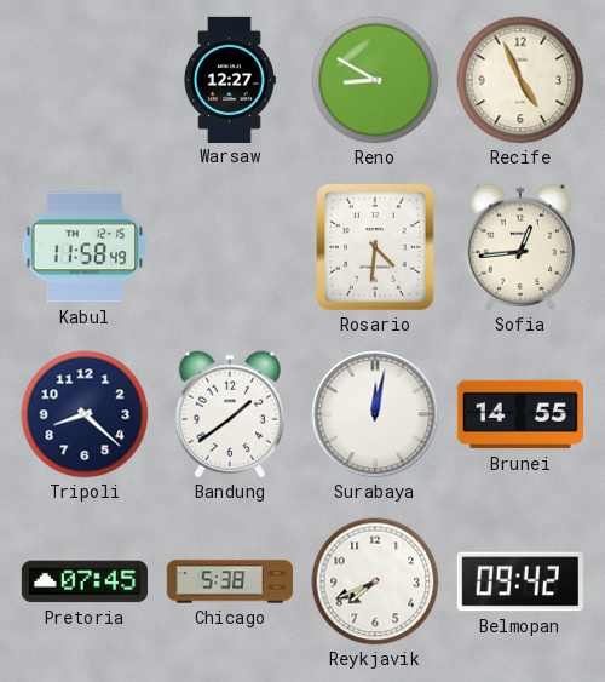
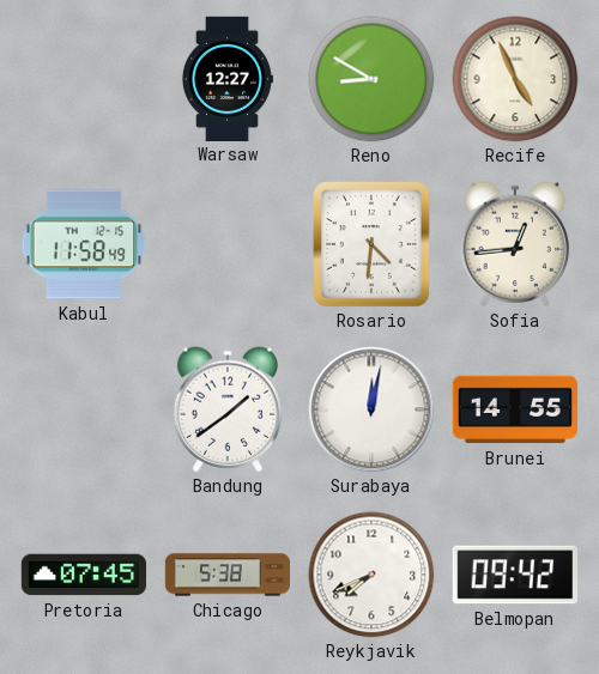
Tripoli: 8:22 -> none (85, 414)
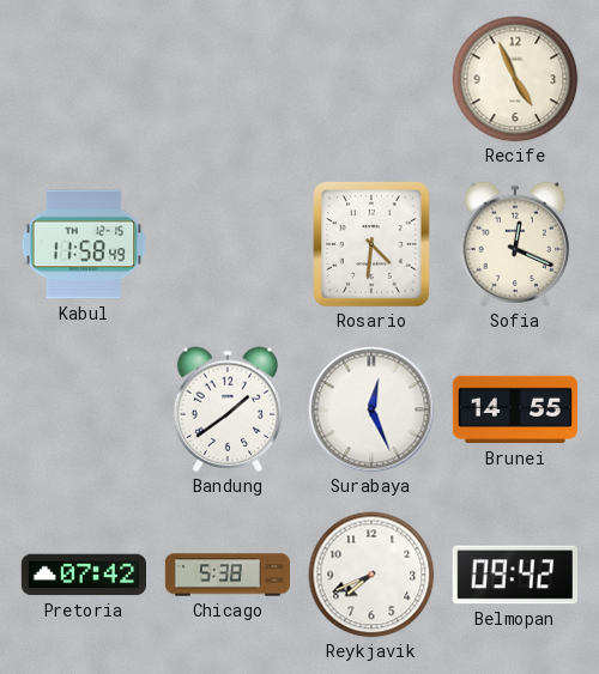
Warsaw: 12:27 -> none (226, 78)
Reno: 8:50 -> none (371, 79)
Sofia: 12:44 -> 12:19 (514, 244)
Surabaya: 12:02 -> 12:26 (371, 409)
Pretoria: 07:45 -> 07:42 (83, 575)
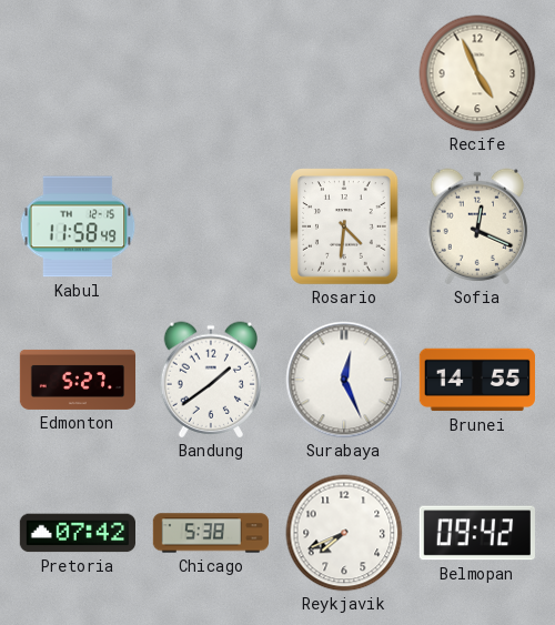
Edmonton: none -> 5:27 (77, 380)
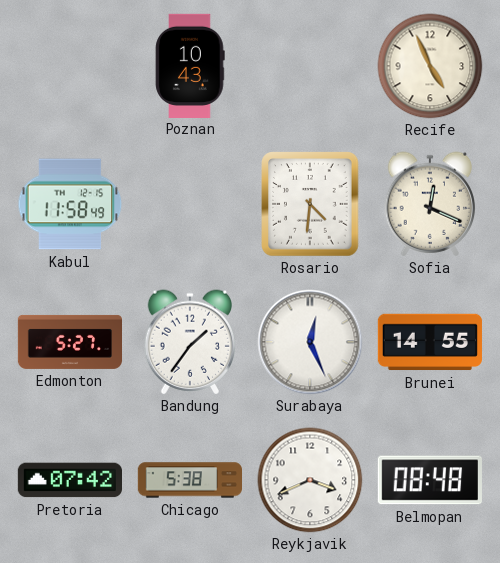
Poznan: none -> 10:43 (190, 65)
Bandung: 1:39 -> 1:36 (189, 342)
Reykjavik: 7:41 -> 3:41 (310, 480)
Belmopan: 09:42 -> 08:48 (430, 480)
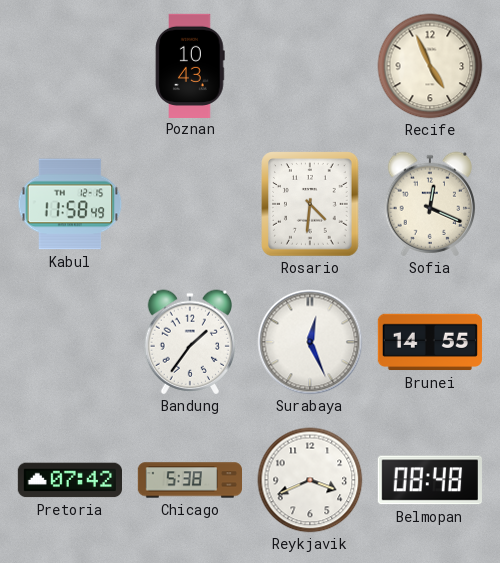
Edmonton: 5:27 -> none (69, 342)
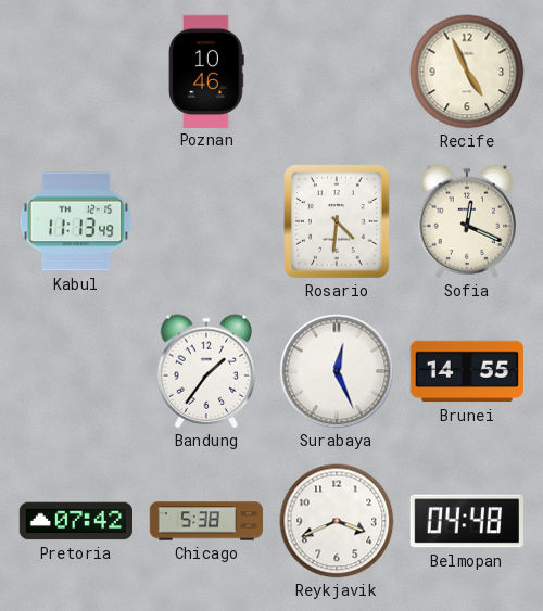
Poznan: 10:43 -> 10:46 (206, 71)
Kabul: 11:58 -> 11:13 (76, 221)
Belmopan: 08:48 -> 04:48 (467, 521)
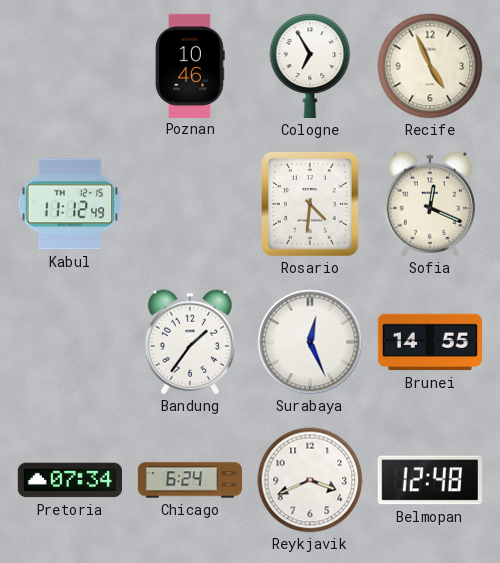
Cologne: none -> 6:55 (310, 66)
Kabul: 11:13 -> 11:12 (70, 204)
Pretoria: 07:42 -> 07:34 (69, 480)
Chicago: 5:38 -> 6:24 (189, 480)
Belmopan: 04:48 -> 12:48 (430, 480)
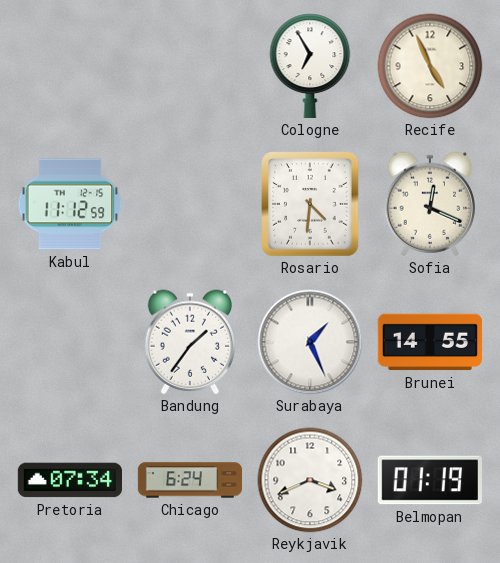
Poznan: 10:46 -> none (190, 65)
Kabul: 11:12:49 -> 11:12:59 (70, 204)
Surabaya: 12:26 -> 1:26 (310, 342)
Belmopan: 12:48 -> 01:19 (430, 480)
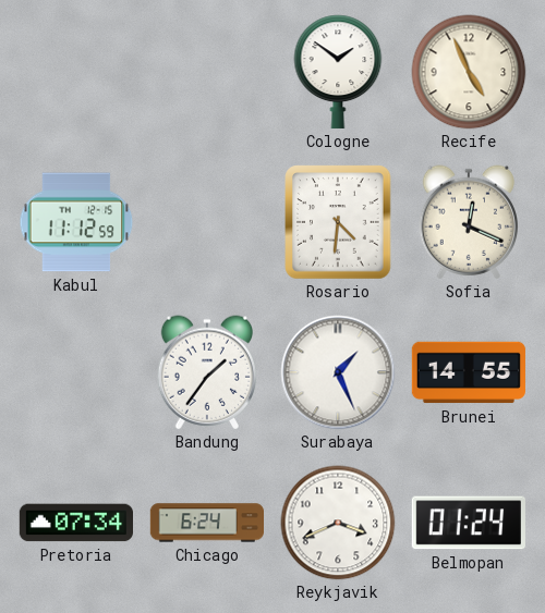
Cologne: 6:55 -> 1:51 (338, 72)
Belmopan: 01:19 -> 01:24 (469, 523)
